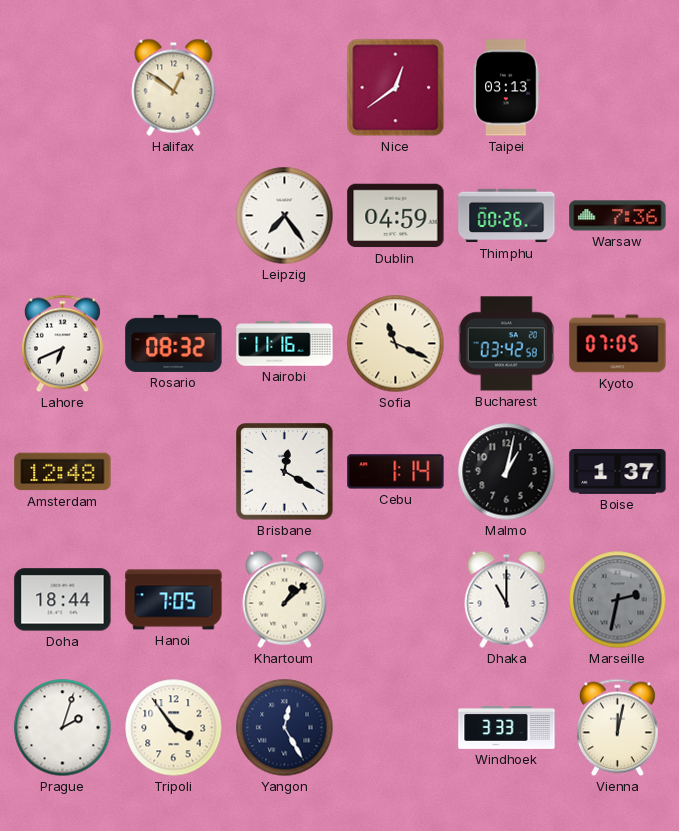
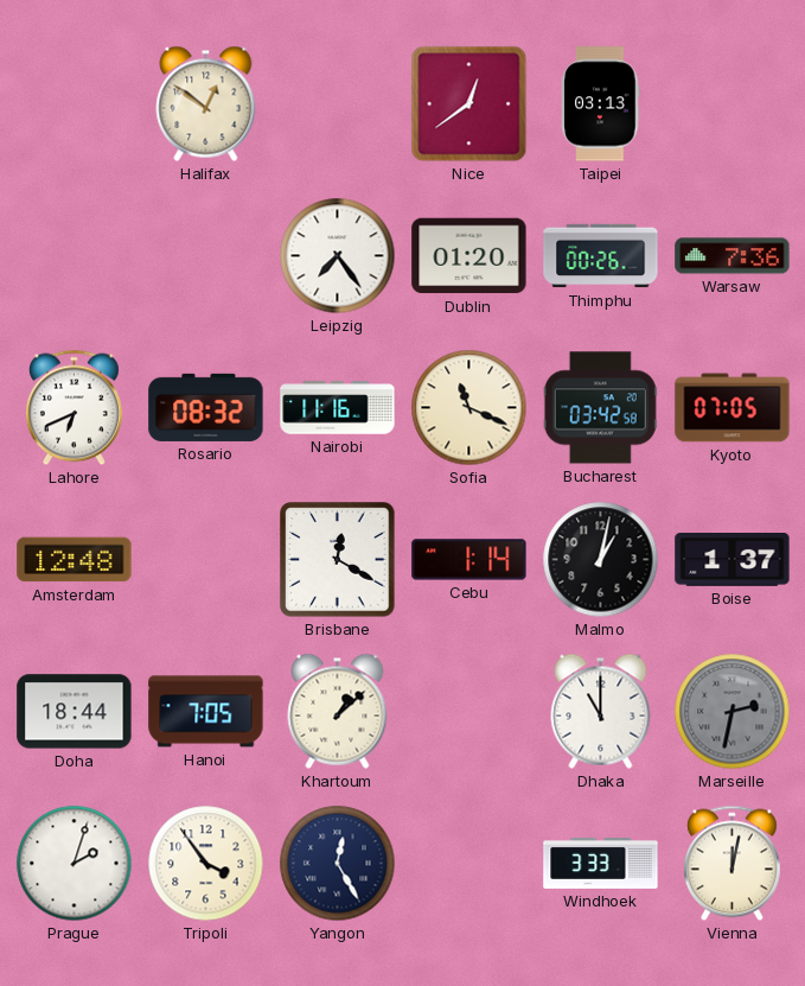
Dublin: 04:59 -> 01:20 (469, 256)
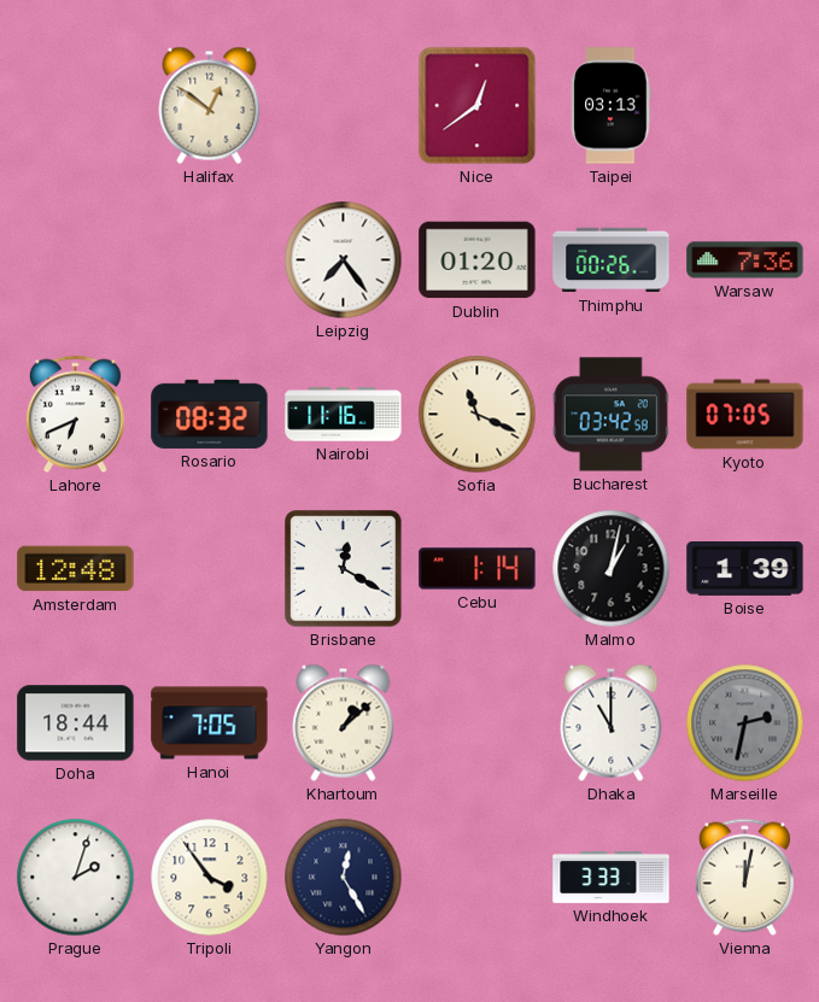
Boise: 1:37 -> 1:39 (745, 569)
